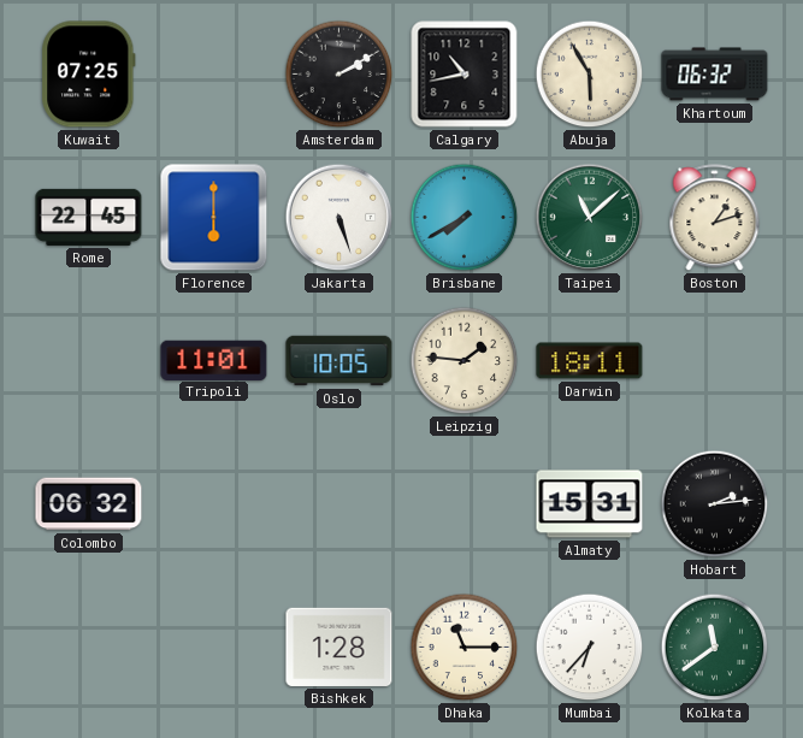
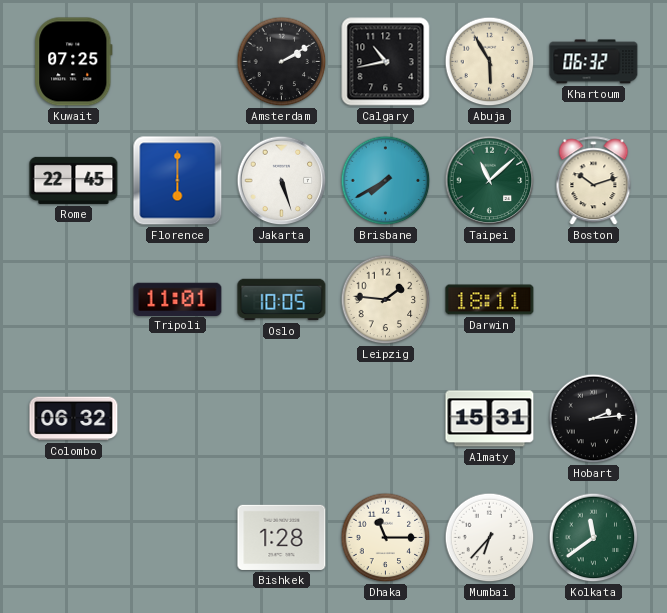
Boston: 1:12 -> 10:12 (594, 181)
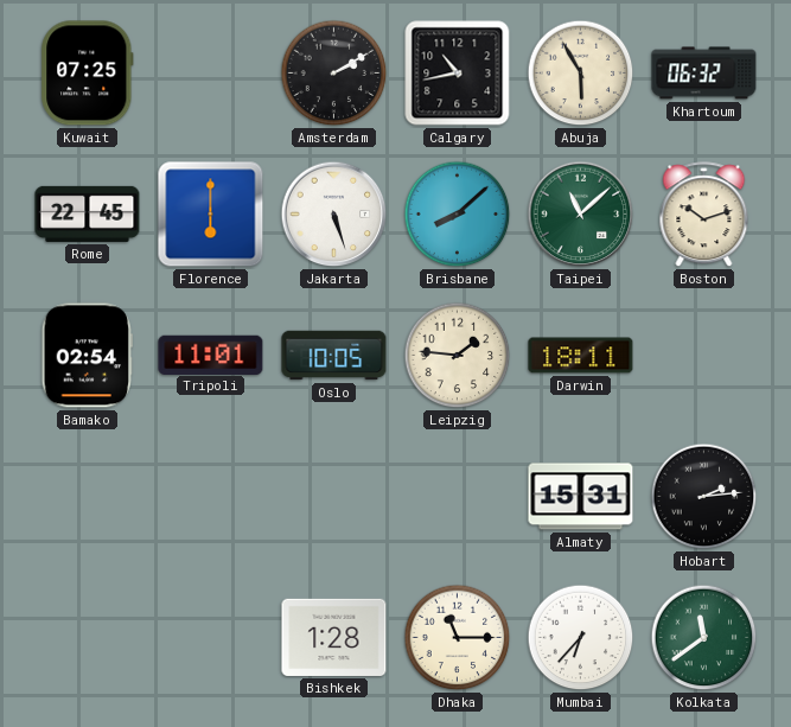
Brisbane: 7:40 -> 8:08 (458, 215)
Bamako: none -> 02:54 (87, 356)
Colombo: 06:32 -> none (74, 419)
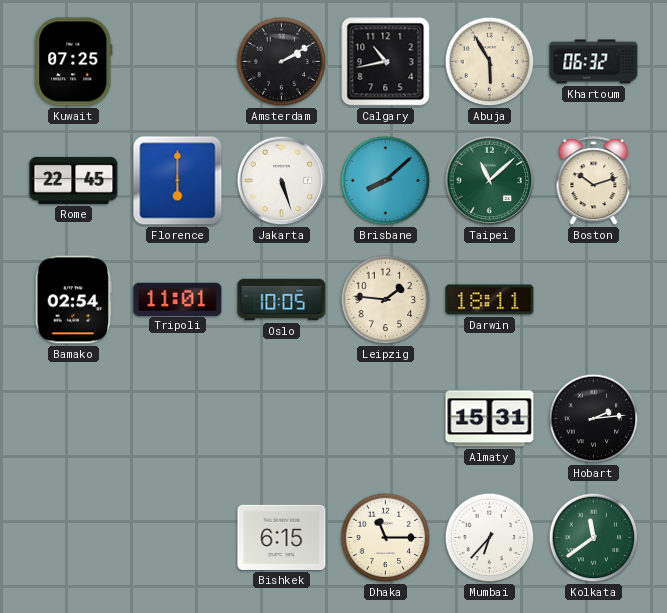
Bishkek: 1:28 -> 6:15 (282, 537)
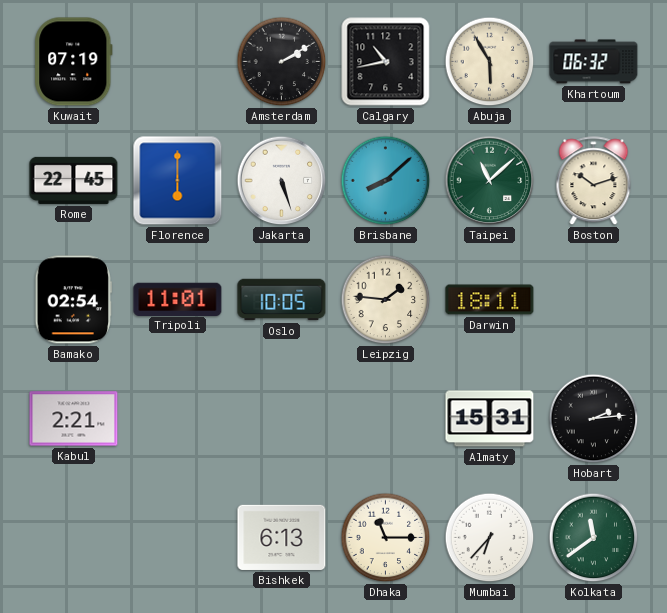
Kuwait: 07:25 -> 07:19 (74, 62)
Kabul: none -> 2:21 (74, 419)
Bishkek: 6:15 -> 6:13 (282, 537)
